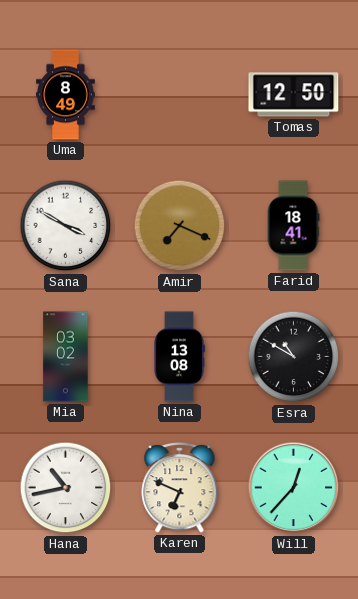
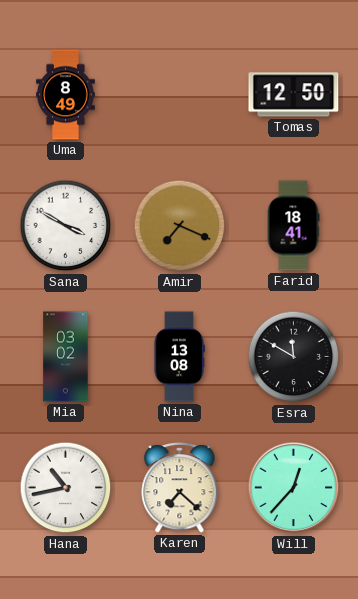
Esra: 10:50 -> 11:50 (294, 357)
Karen: 6:49 -> 7:22 (180, 488)
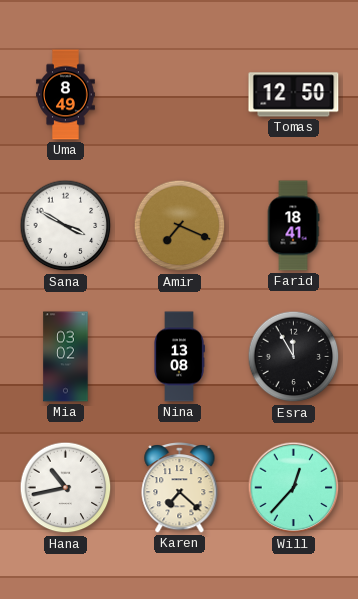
Esra: 11:50 -> 11:55 (294, 357)
